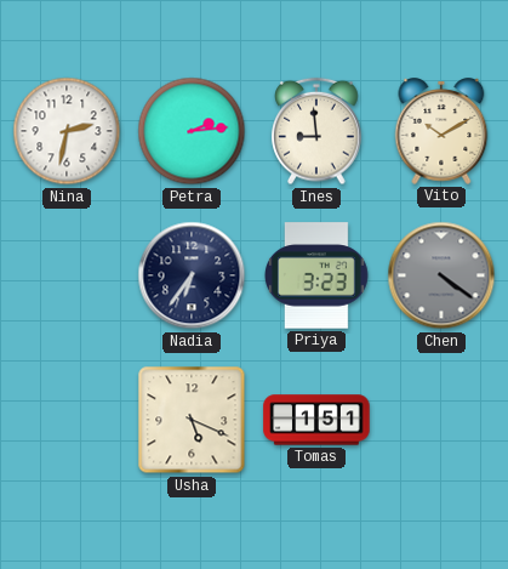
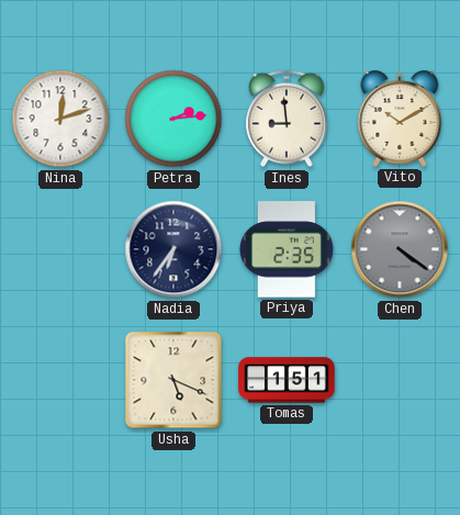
Nina: 2:32 -> 12:12 (60, 119)
Priya: 3:23 -> 2:35 (288, 249)
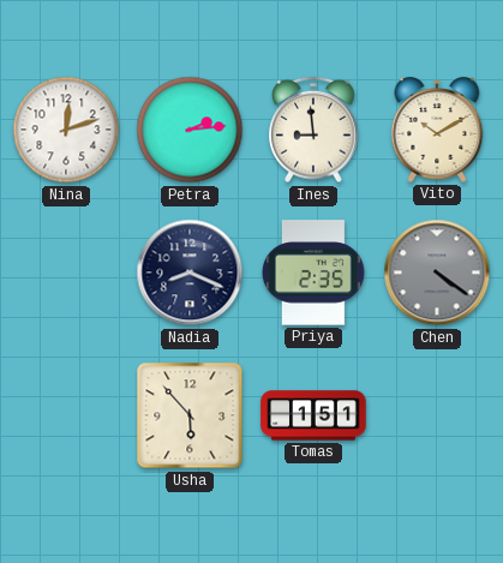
Nadia: 6:36 -> 8:19 (190, 272)
Usha: 5:19 -> 5:53 (190, 415)
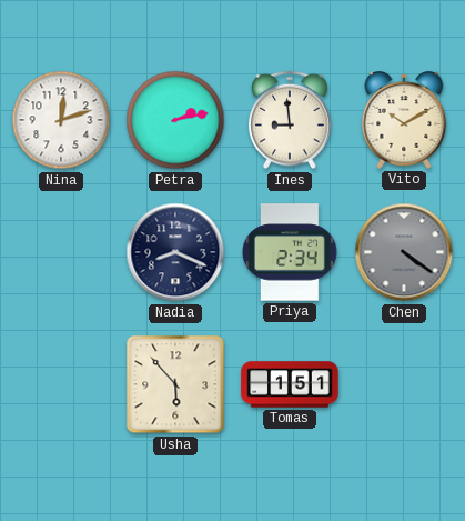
Petra: 2:14 -> 2:13 (175, 120)
Priya: 2:35 -> 2:34 (291, 252)
